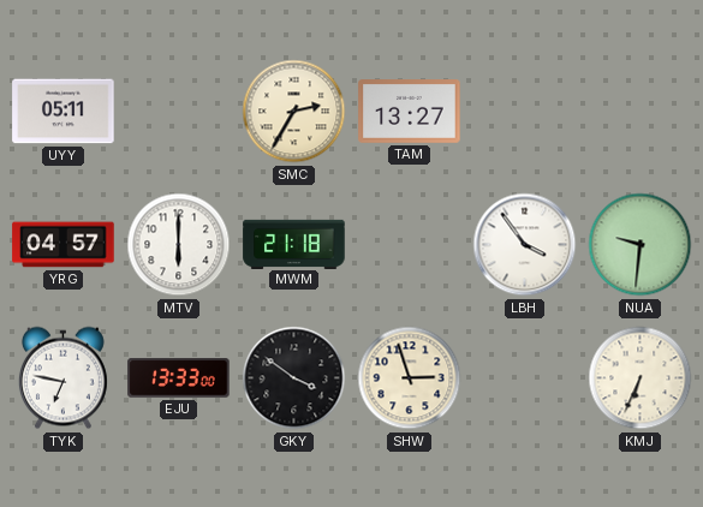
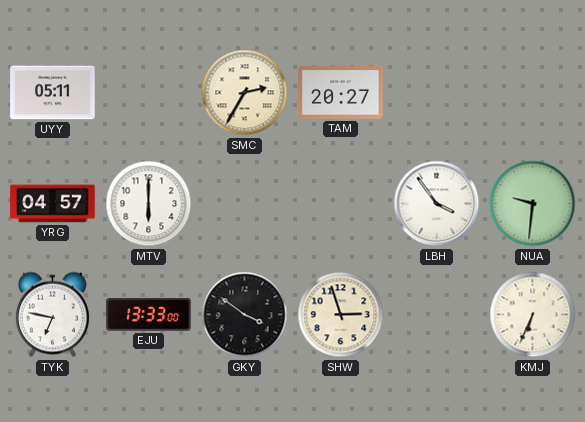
TAM: 13:27 -> 20:27 (341, 93)
MWM: 21:18 -> none (294, 244)
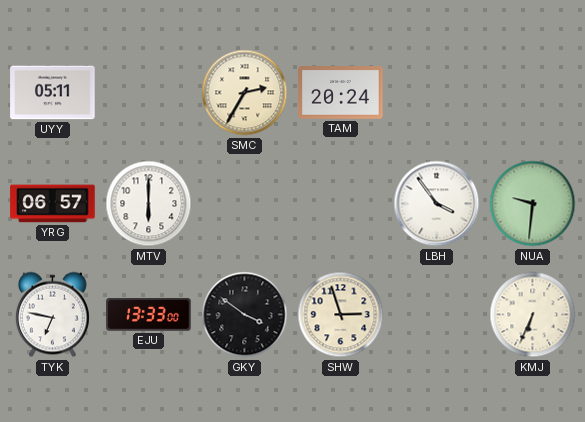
TAM: 20:27 -> 20:24 (341, 93)
YRG: 04:57 -> 06:57 (53, 204)
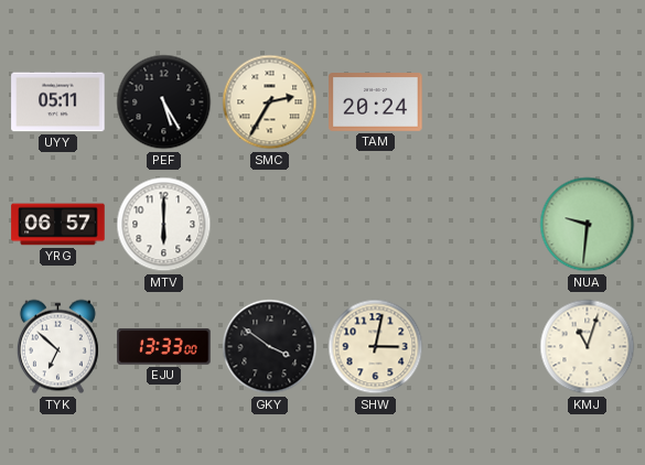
PEF: none -> 5:25 (164, 102)
LBH: 3:54 -> none (437, 204)
TYK: 6:47 -> 6:52 (57, 347)
SHW: 2:57 -> 3:02 (376, 347)
KMJ: 6:34 -> 11:03 (588, 347)
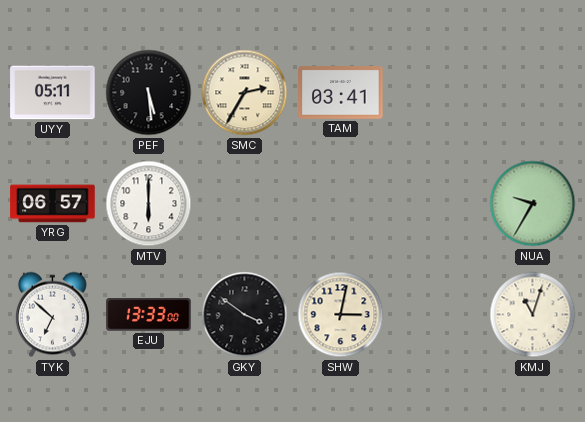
PEF: 5:25 -> 5:29 (149, 93)
TAM: 20:24 -> 03:41 (341, 93)
NUA: 9:31 -> 9:35 (533, 204)
